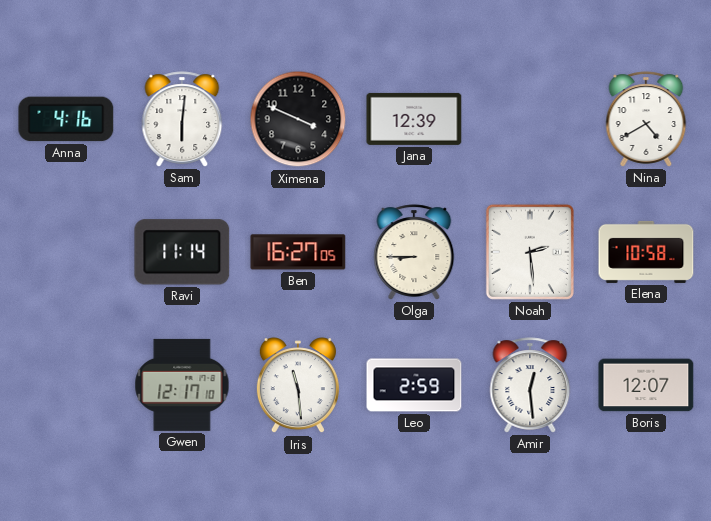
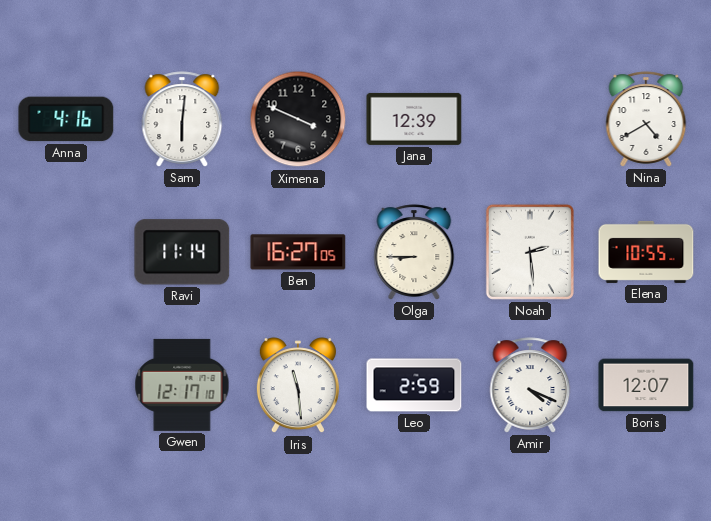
Elena: 10:58 -> 10:55 (646, 252)
Amir: 12:29 -> 4:19 (530, 385)
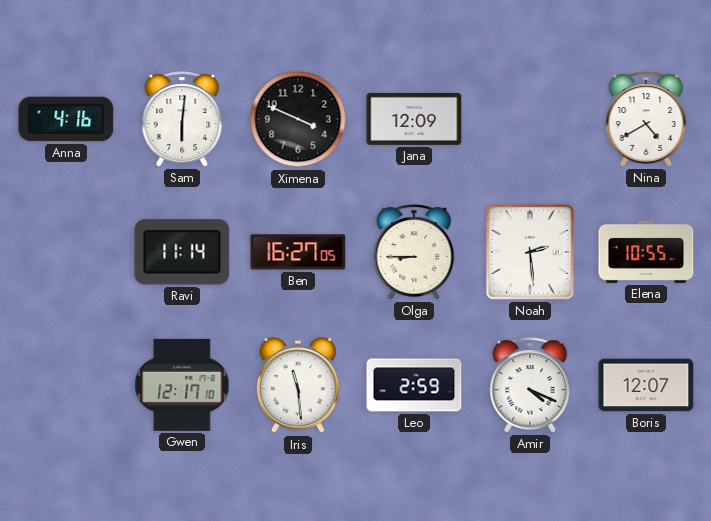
Jana: 12:39 -> 12:09 (414, 119)
